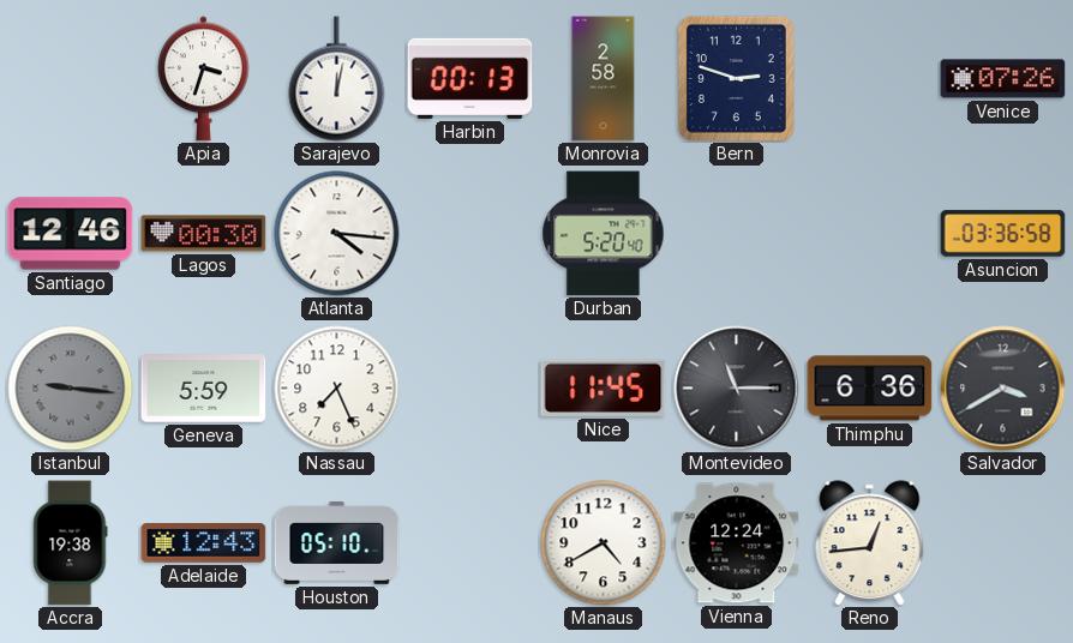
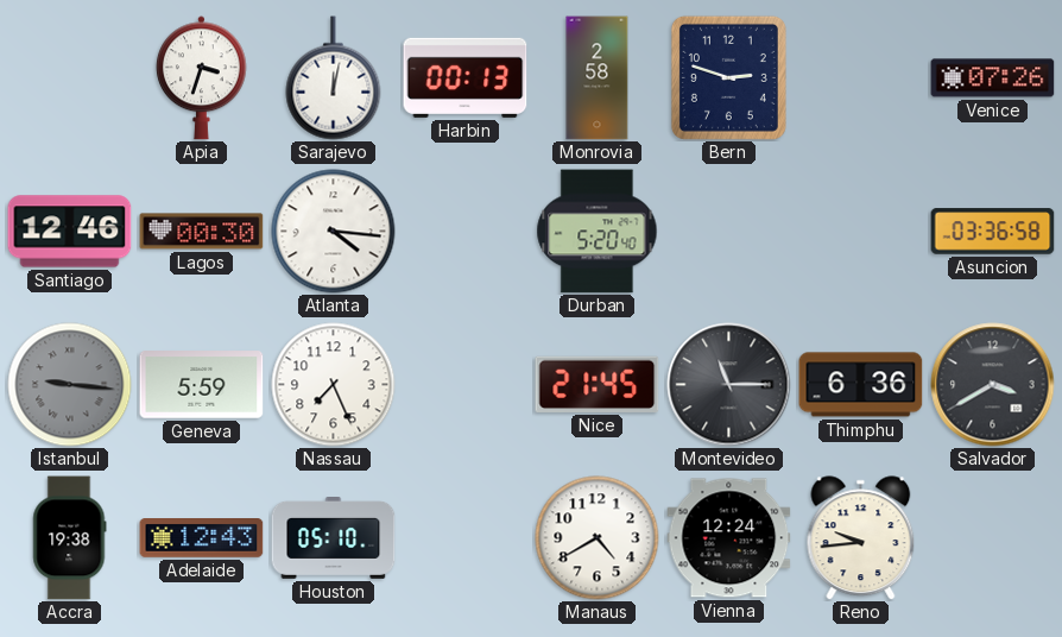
Nice: 11:45 -> 21:45 (598, 384)
Reno: 12:44 -> 9:44 (861, 538)
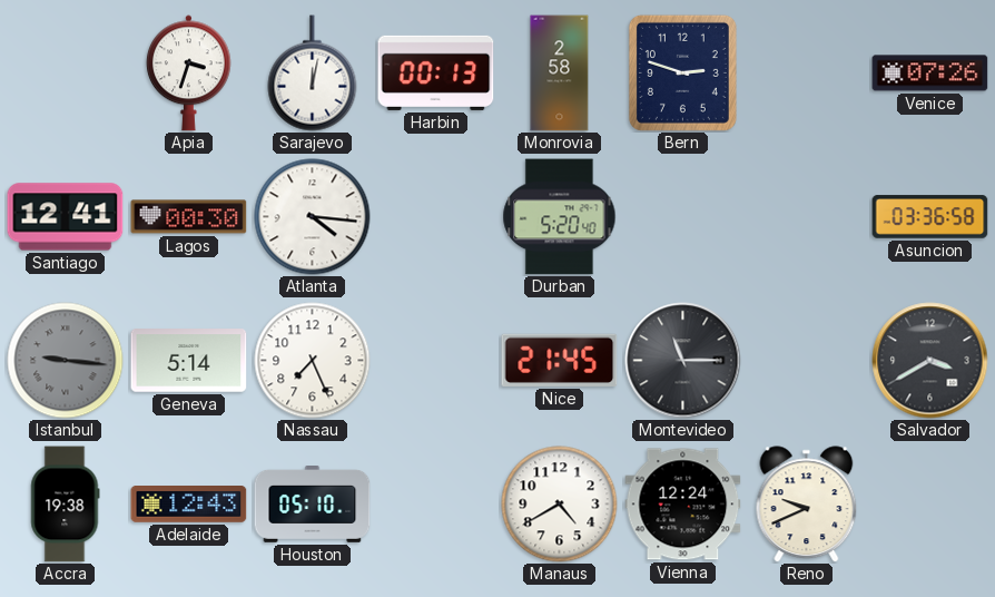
Santiago: 12:46 -> 12:41 (66, 217)
Geneva: 5:59 -> 5:14 (189, 361)
Thimphu: 6:36 -> none (861, 385)
Reno: 9:44 -> 9:41 (807, 505)
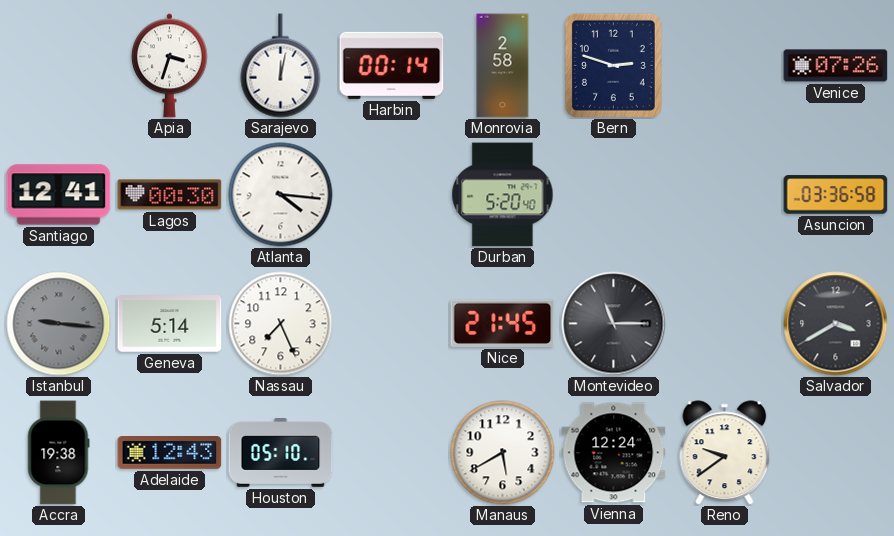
Harbin: 00:13 -> 00:14 (392, 65)
Manaus: 4:40 -> 5:40 (503, 453)
Reno: 9:41 -> 9:39 (725, 453)
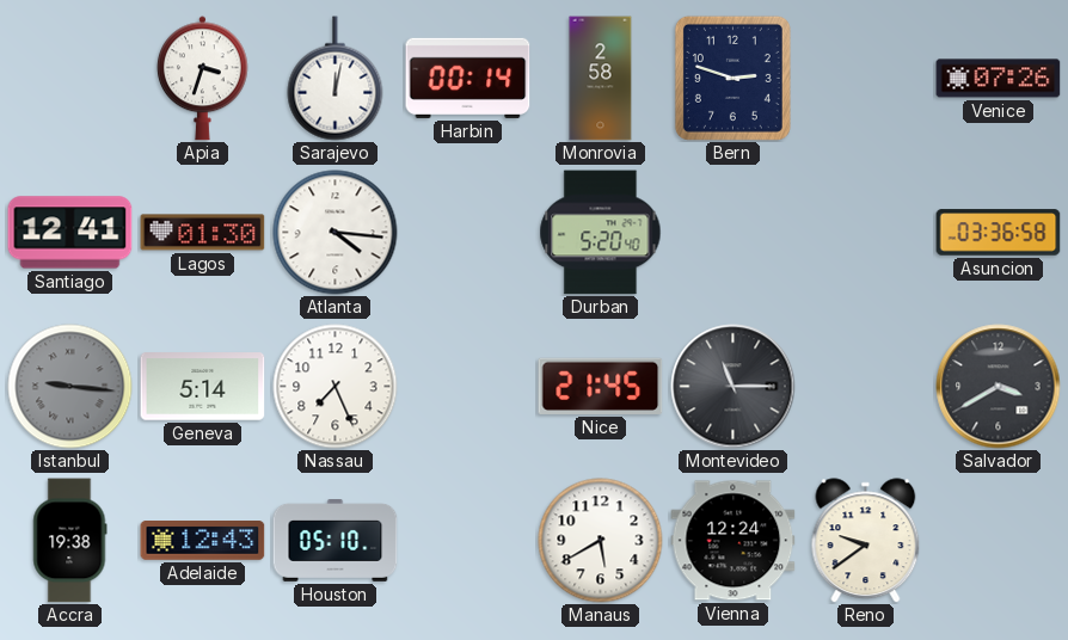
Lagos: 00:30 -> 01:30 (203, 233)
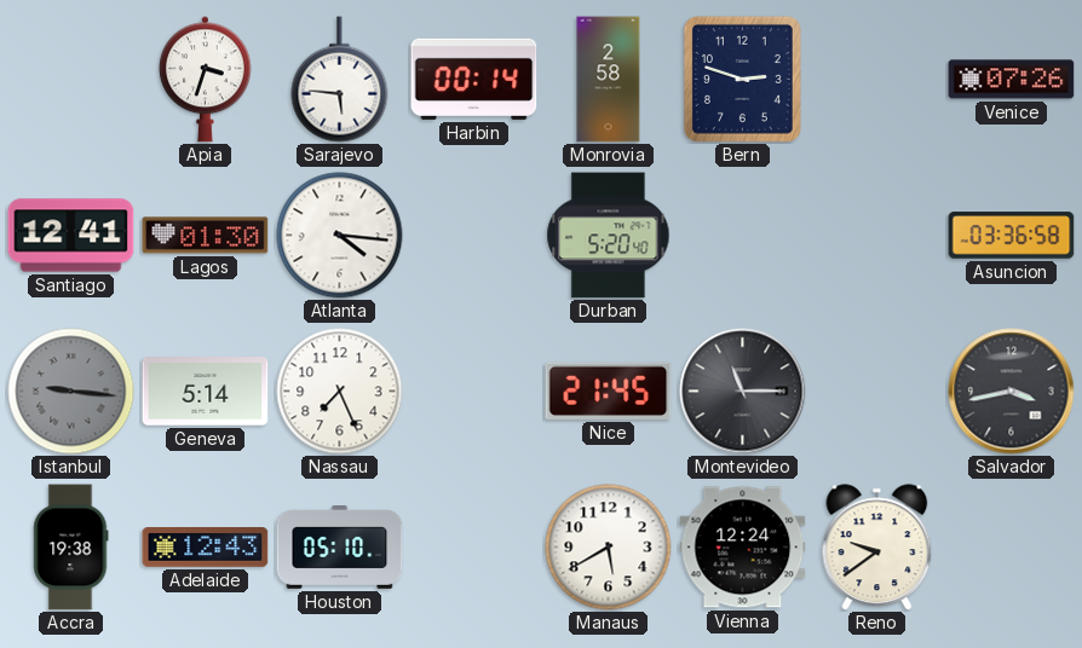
Sarajevo: 12:02 -> 5:46 (340, 80)
Salvador: 3:40 -> 3:43 (1012, 392)
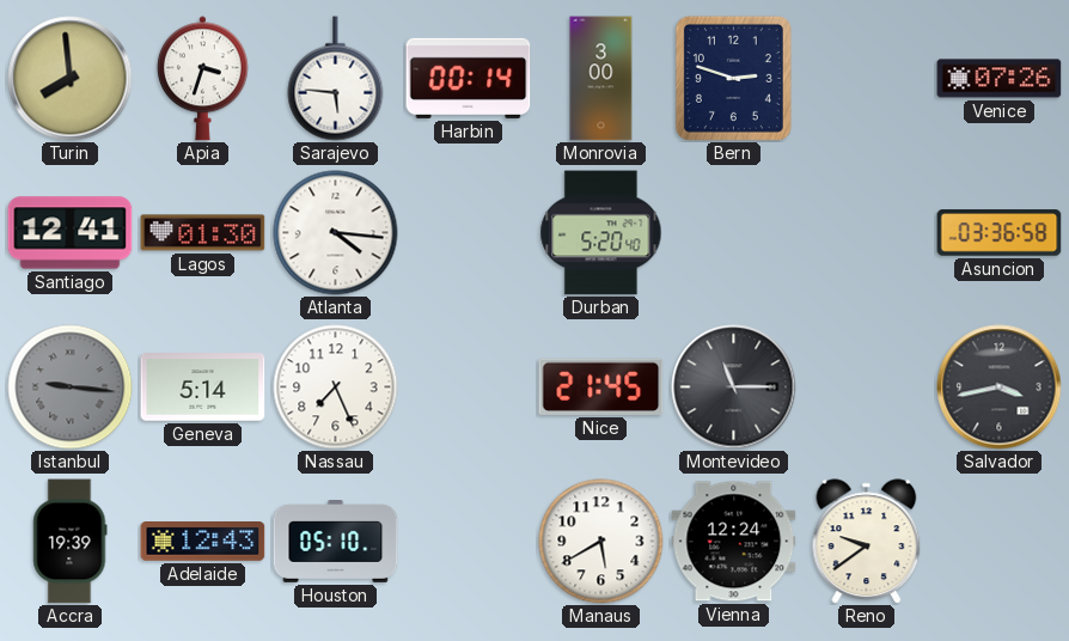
Turin: none -> 7:59 (71, 79)
Monrovia: 2:58 -> 3:00 (601, 79)
Accra: 19:38 -> 19:39 (71, 542)
